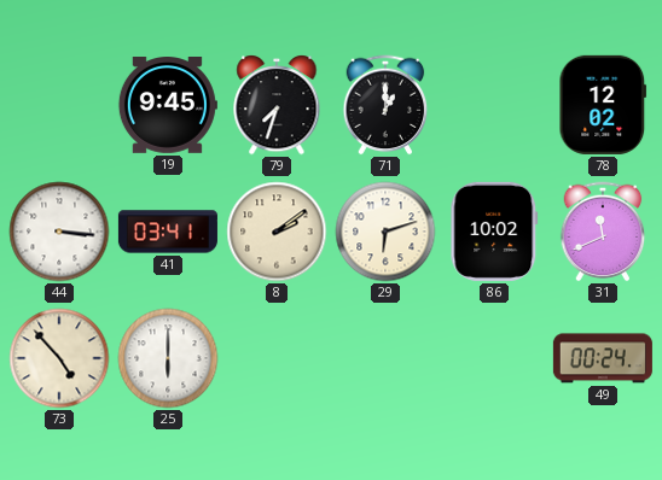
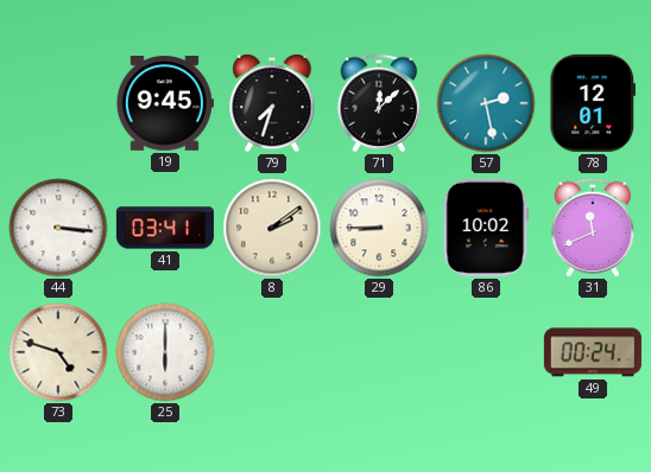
71: 1:00 -> 12:08 (379, 103)
57: none -> 2:28 (486, 103)
78: 12:02 -> 12:01 (593, 103)
29: 6:12 -> 8:45 (379, 228)
73: 4:53 -> 4:48 (58, 352)
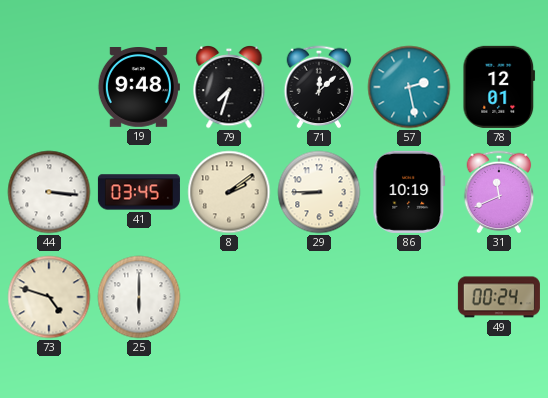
19: 9:45 -> 9:48 (139, 88)
41: 03:41 -> 03:45 (139, 192)
86: 10:02 -> 10:19 (409, 192)
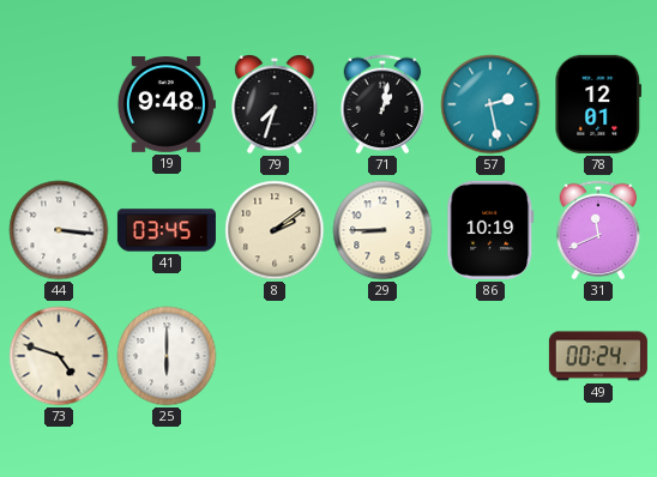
71: 12:08 -> 1:02 (382, 104)
